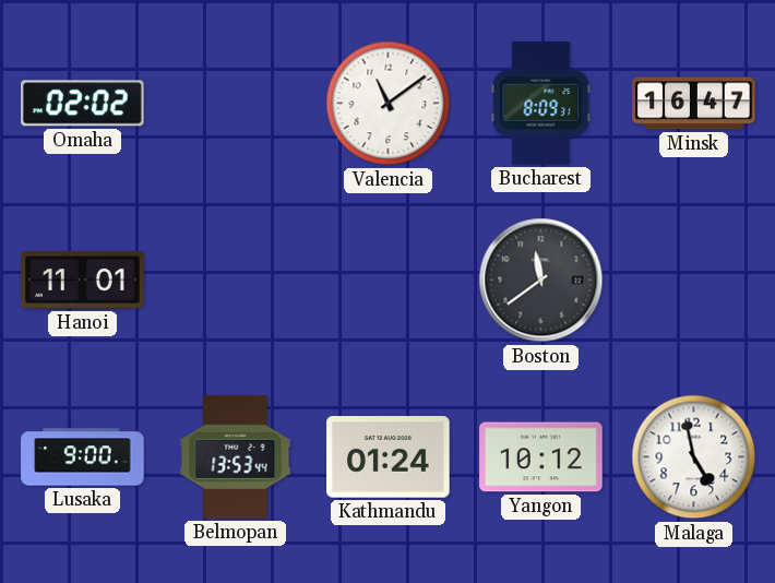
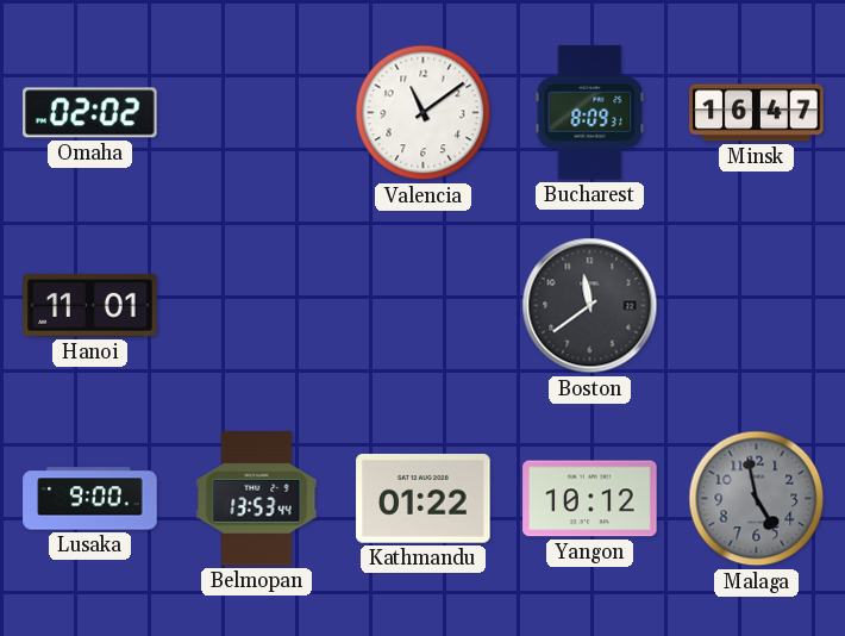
Kathmandu: 01:24 -> 01:22 (424, 499)
Malaga dial: white -> grey (757, 499)
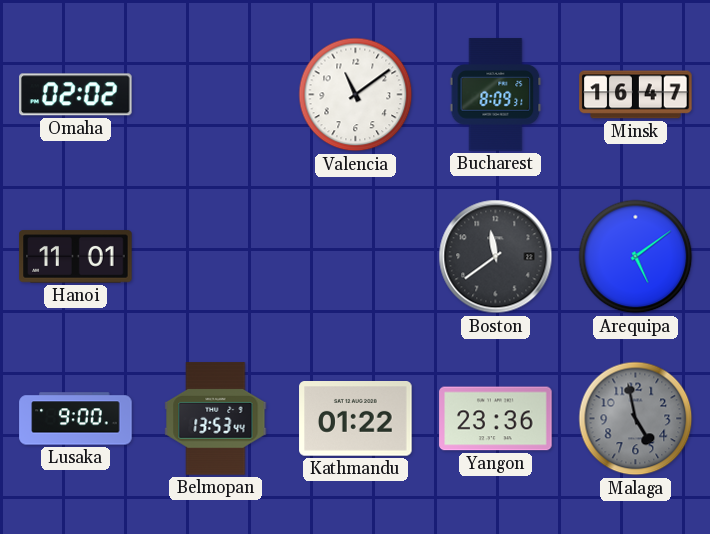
Arequipa: none -> 5:09 (636, 257)
Yangon: 10:12 -> 23:36 (496, 419)
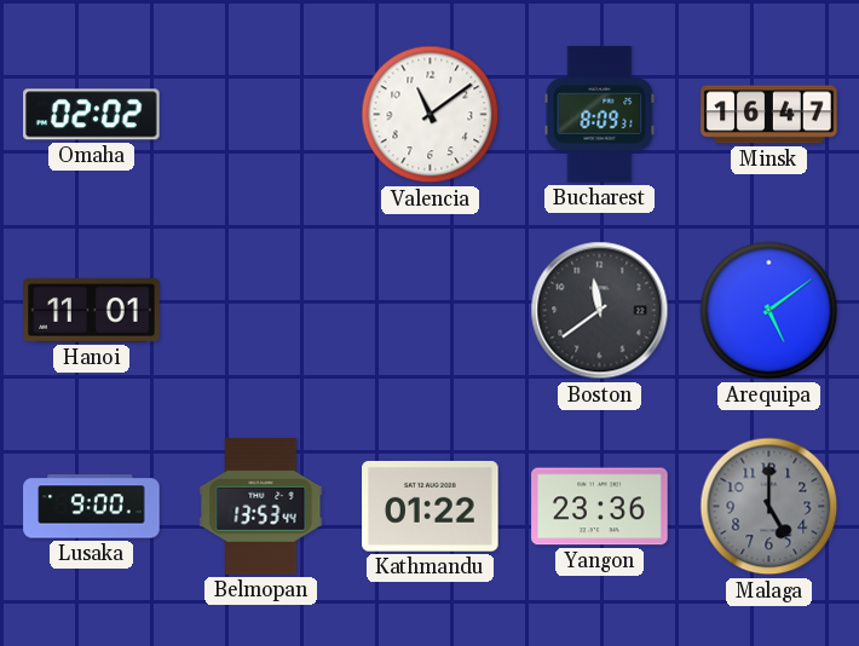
Malaga: 4:58 -> 5:00 (769, 507)
